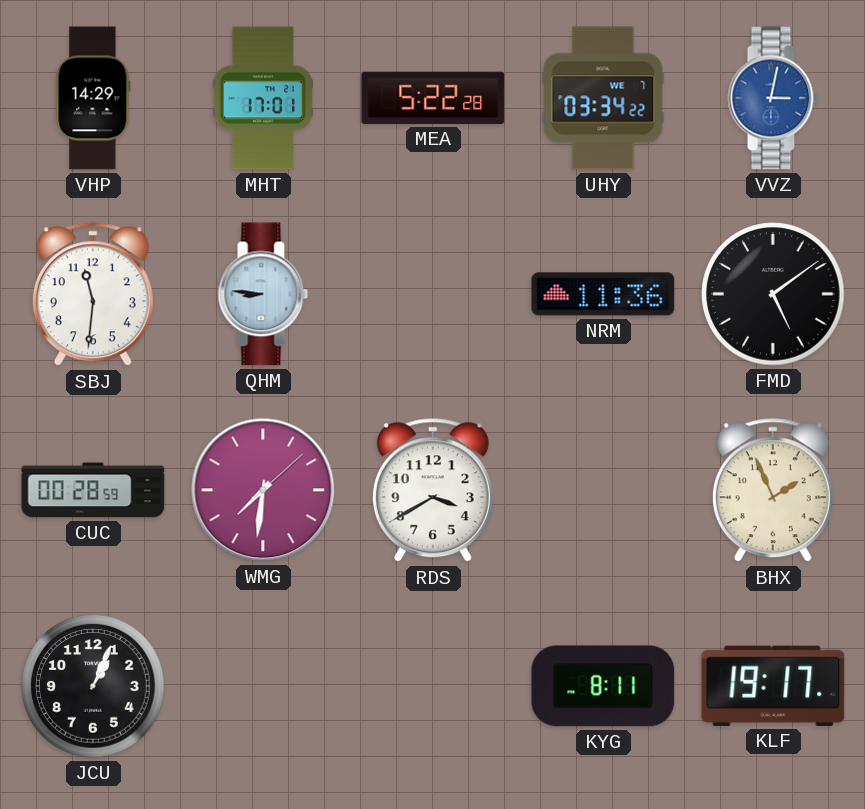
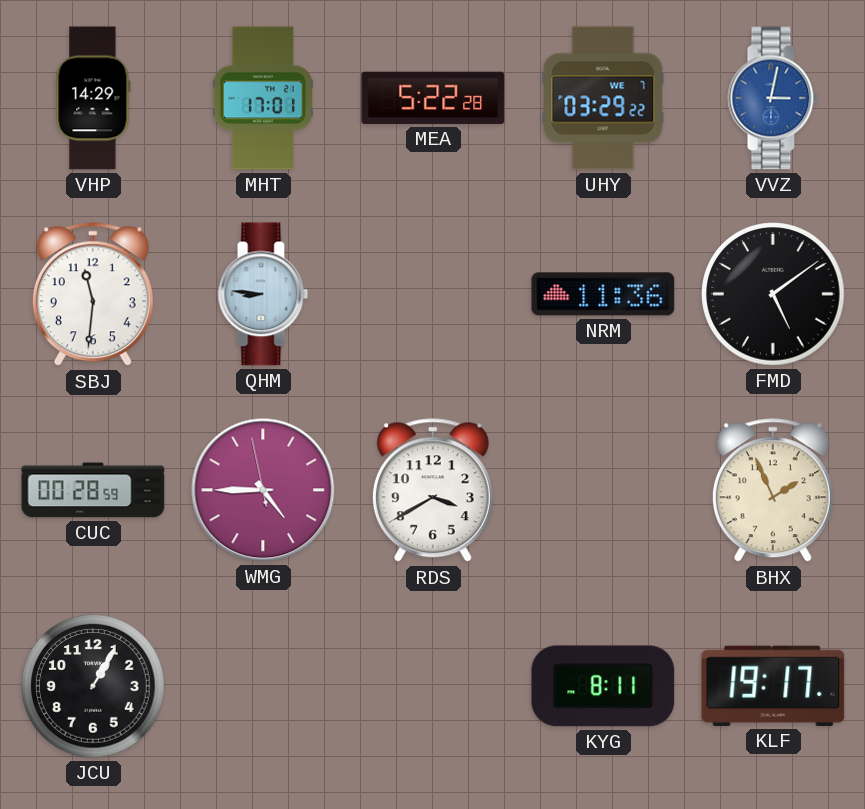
UHY: 03:34 -> 03:29 (603, 98)
WMG: 7:31 -> 4:44 (263, 490)
JCU: 1:04 -> 1:05 (93, 686)
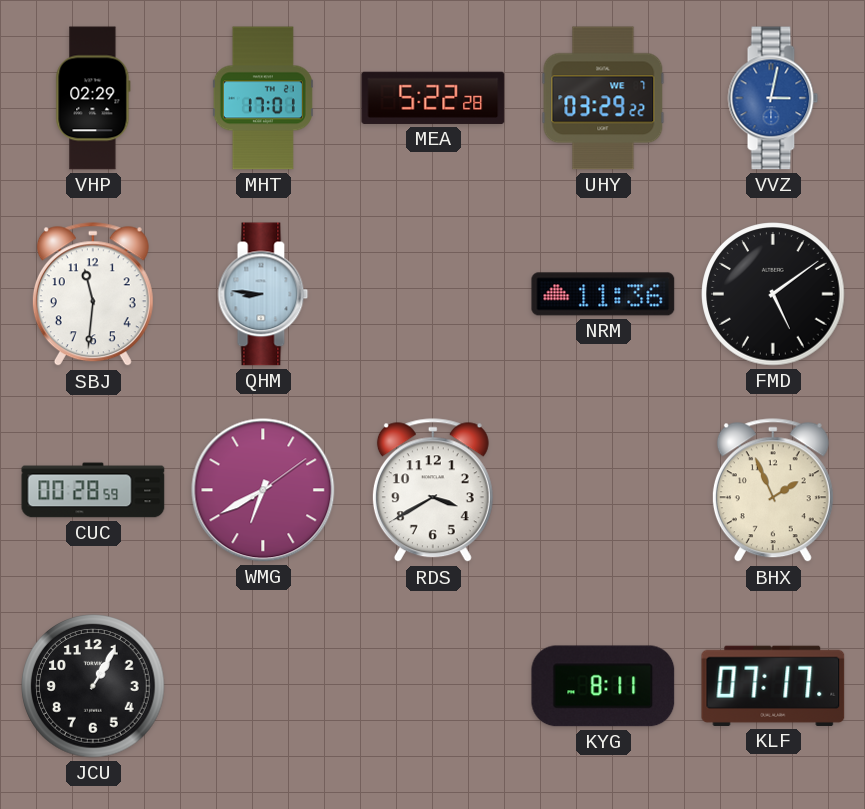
VHP: 14:29 -> 02:29 (93, 98)
WMG: 4:44 -> 6:40 (263, 490)
KLF: 19:17 -> 07:17 (773, 686)
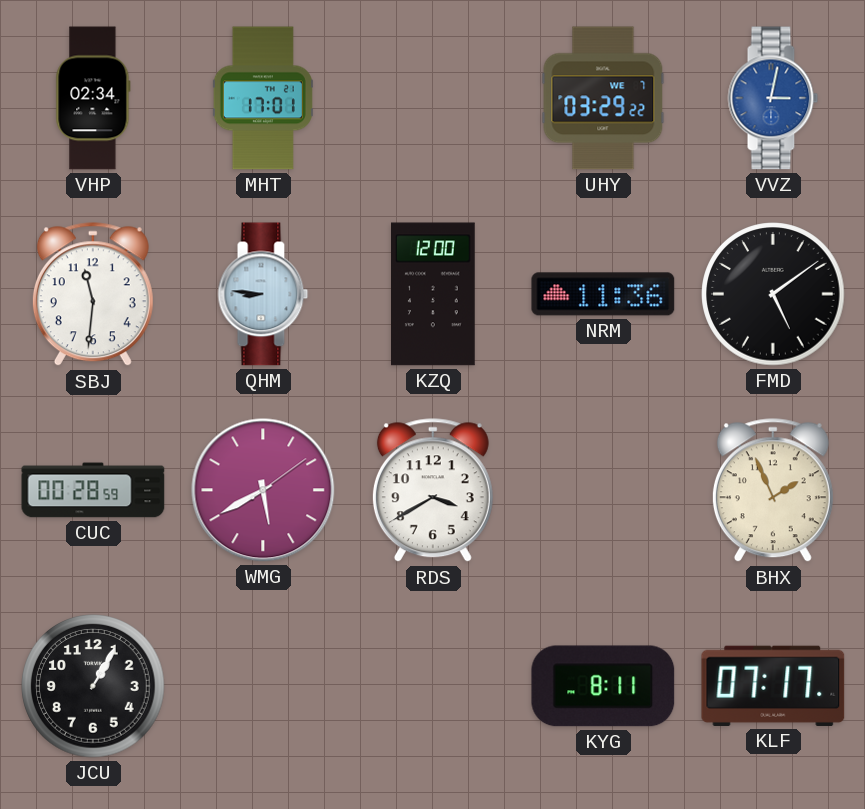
VHP: 02:29 -> 02:34 (93, 98)
MEA: 5:22 -> none (433, 98)
KZQ: none -> 12:00 (434, 294)
WMG: 6:40 -> 5:40 (263, 490)
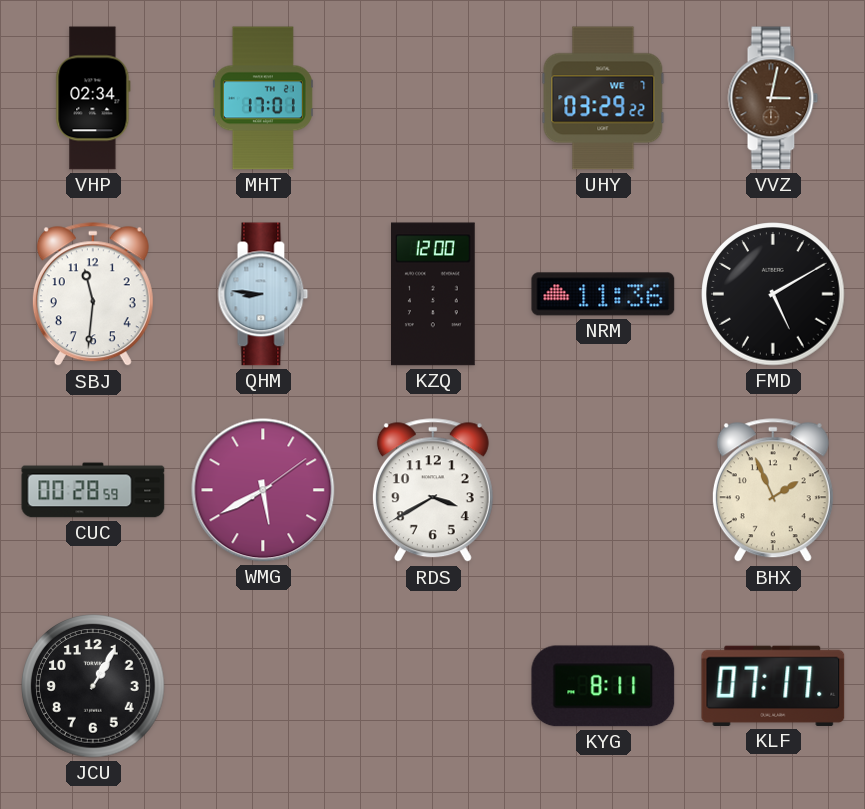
VVZ dial: blue -> brown (773, 98)
FMD: 5:09 -> 5:10 (773, 294)
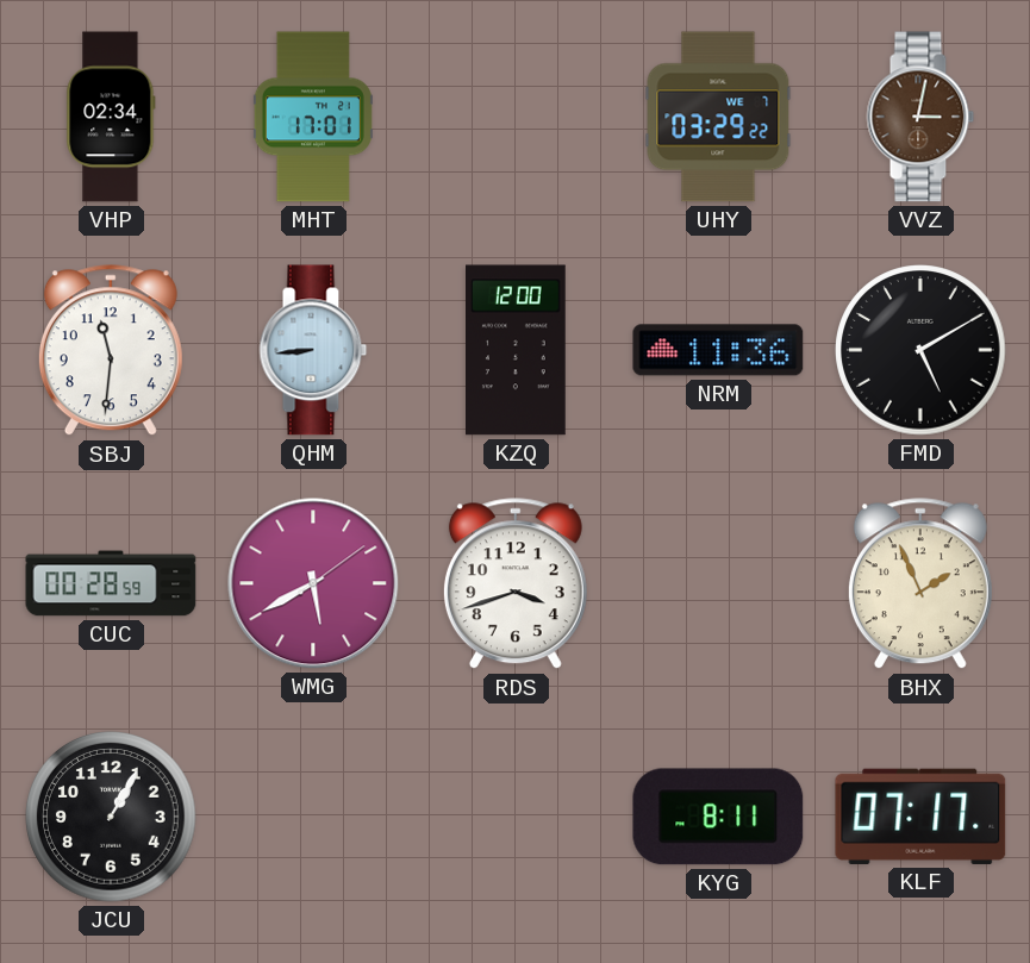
QHM: 8:46 -> 8:44 (313, 350)
RDS: 3:40 -> 3:42 (516, 584)
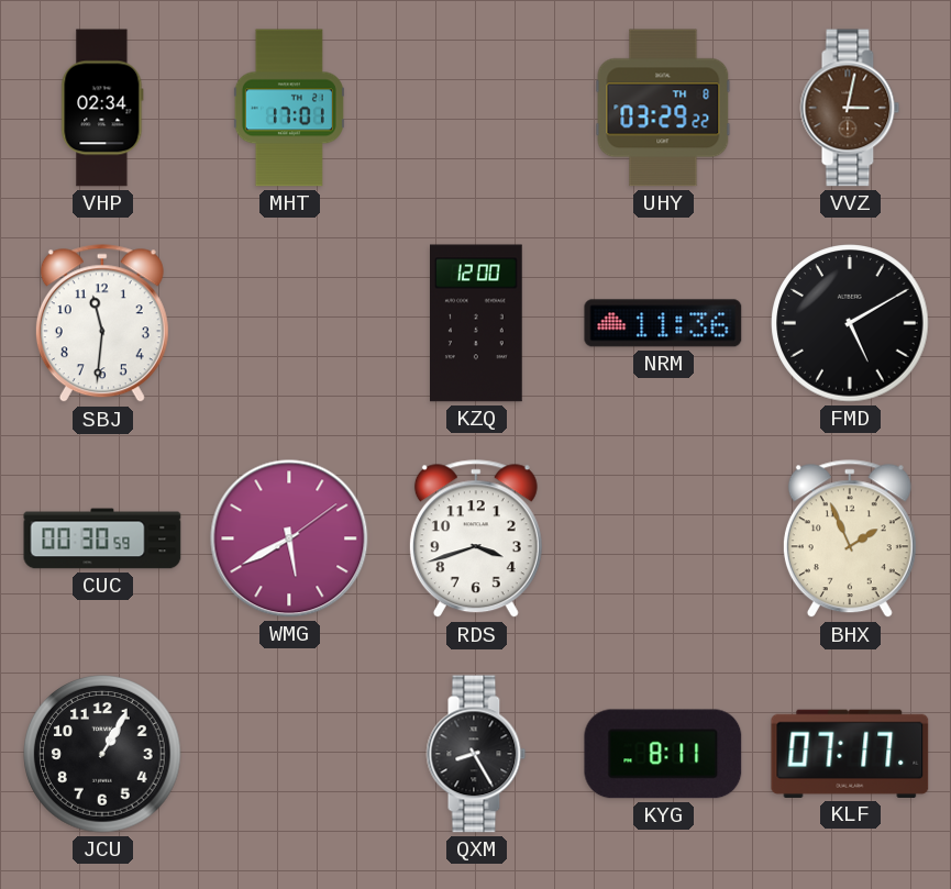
UHY date: WE 7 -> TH 8 (663, 108)
QHM: 8:44 -> none (313, 350)
CUC: 00:28 -> 00:30 (102, 538)
QXM: none -> 8:25 (476, 754)
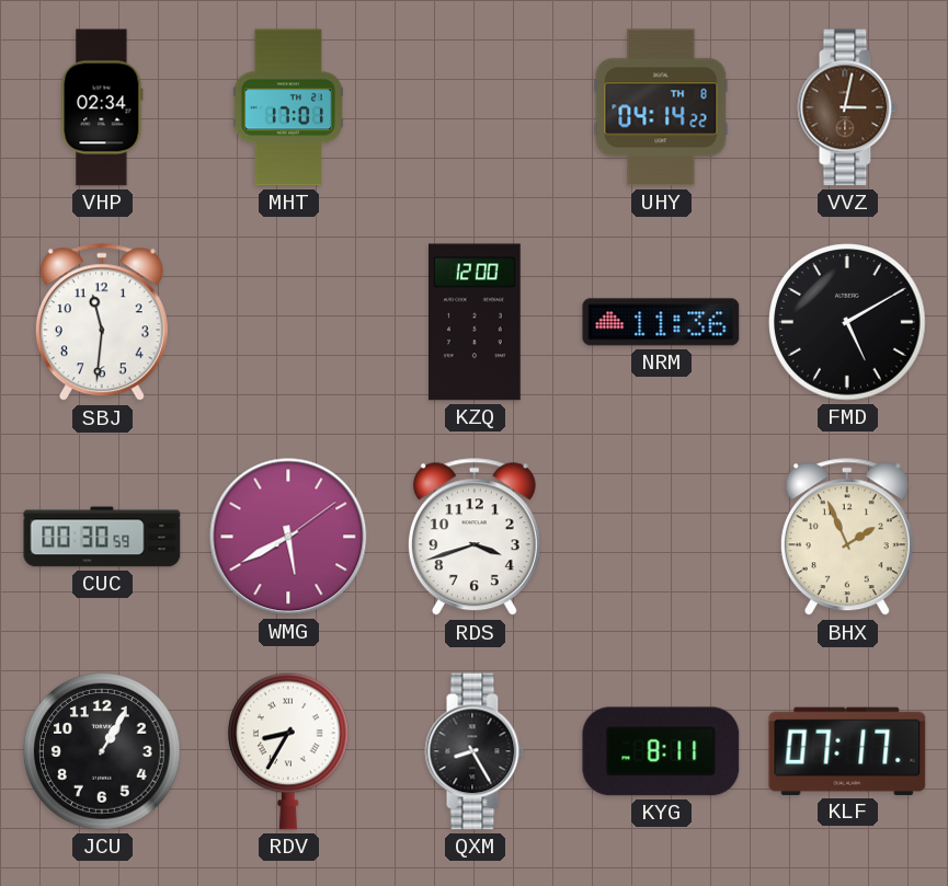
UHY: 03:29 -> 04:14 (661, 107)
RDV: none -> 8:35 (289, 751)
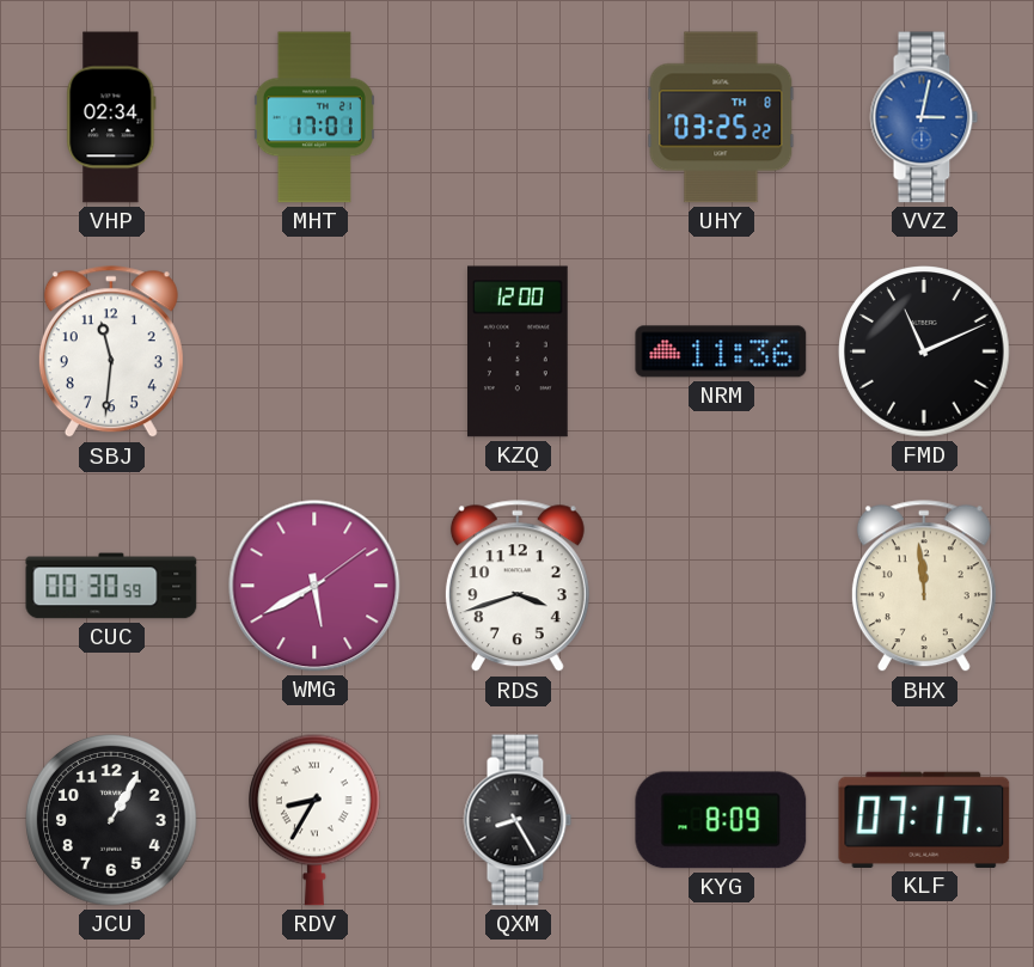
UHY: 04:14 -> 03:25 (721, 117)
VVZ dial: brown -> blue (924, 117)
FMD: 5:10 -> 11:11 (924, 351)
BHX: 1:56 -> 11:59 (924, 587)
KYG: 8:11 -> 8:09 (721, 820)
